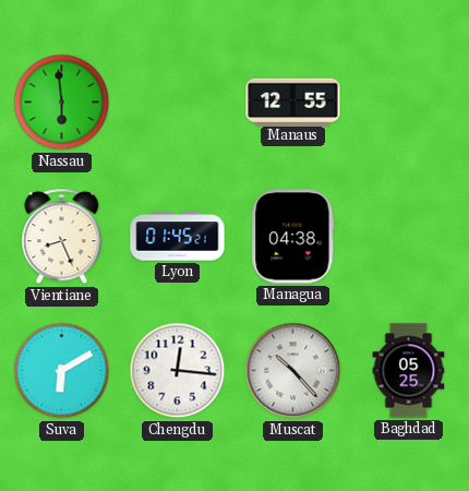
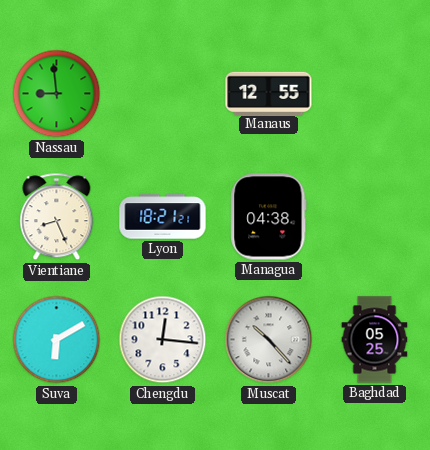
Nassau: 5:59 -> 8:59 (57, 94)
Lyon: 01:45 -> 18:21 (163, 217)
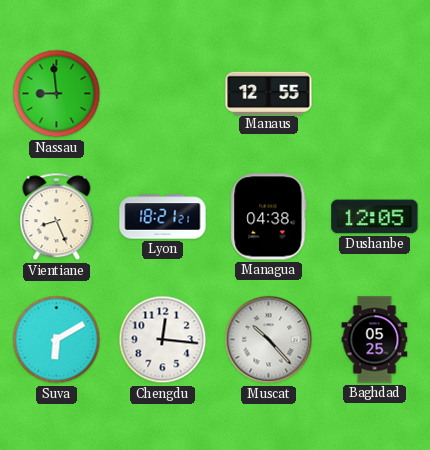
Dushanbe: none -> 12:05 (375, 217)
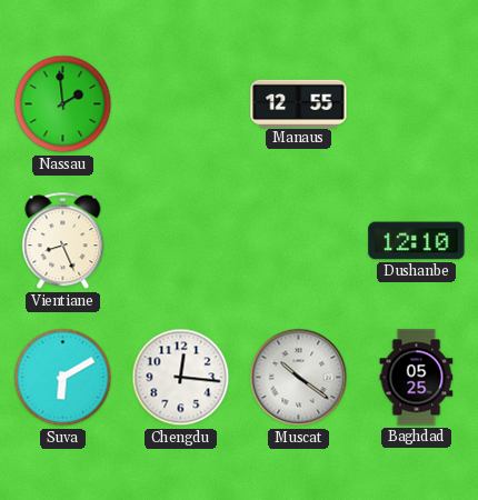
Nassau: 8:59 -> 1:59 (63, 104)
Lyon: 18:21 -> none (163, 217)
Managua: 04:38 -> none (269, 217)
Dushanbe: 12:05 -> 12:10 (417, 241)
Muscat: 10:23 -> 10:21 (299, 378)
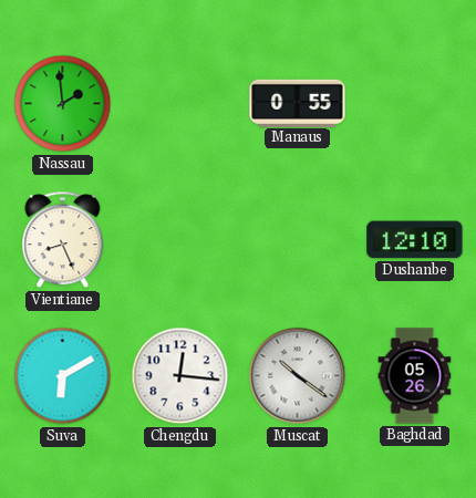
Manaus: 12:55 -> 0:55 (298, 103)
Baghdad: 05:25 -> 05:26 (415, 376)
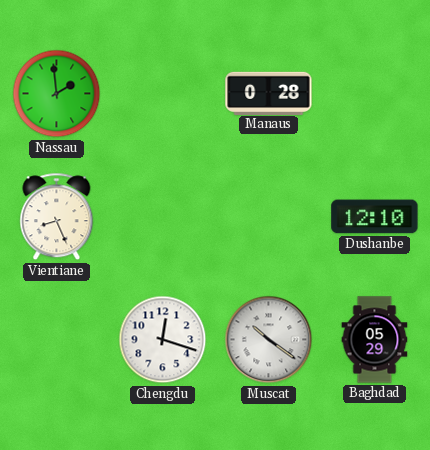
Manaus: 0:55 -> 0:28 (269, 93)
Suva: 6:10 -> none (63, 376)
Chengdu: 12:16 -> 12:18 (163, 340)
Baghdad: 05:26 -> 05:29 (375, 340)
